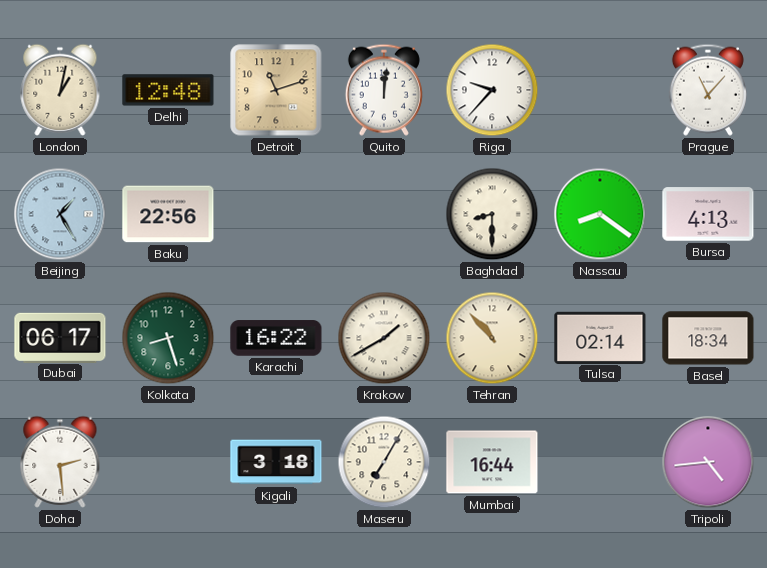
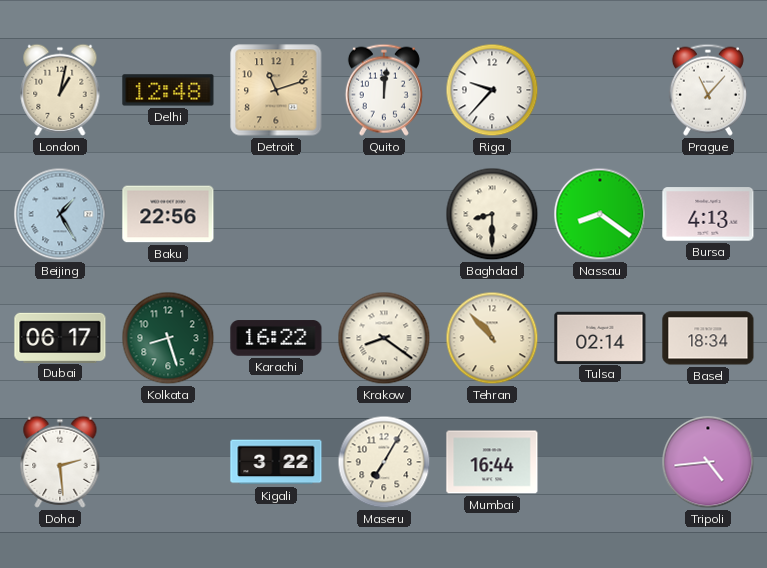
Krakow: 1:40 -> 8:21 (384, 338)
Kigali: 3:18 -> 3:22 (276, 462)
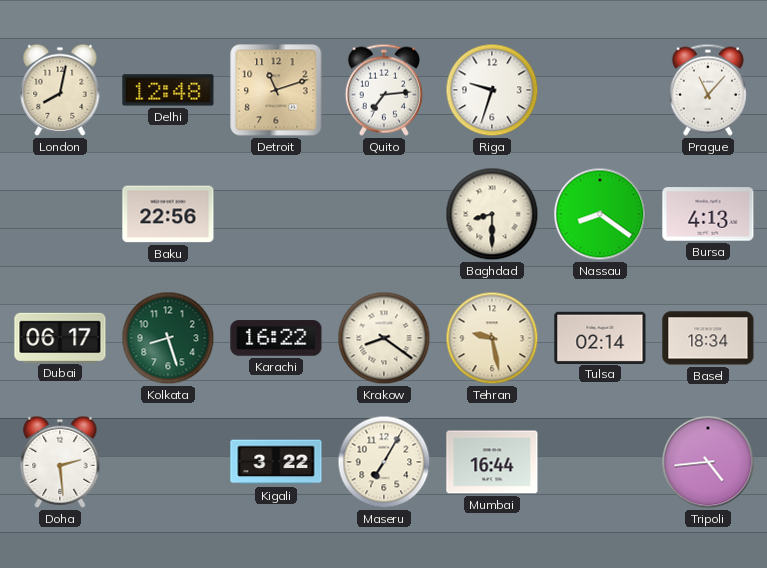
London: 1:02 -> 8:02 (60, 90)
Quito: 12:01 -> 7:14 (384, 90)
Riga: 9:37 -> 9:33 (492, 90)
Beijing: 1:25 -> none (60, 214)
Tehran: 10:53 -> 9:28 (492, 338)
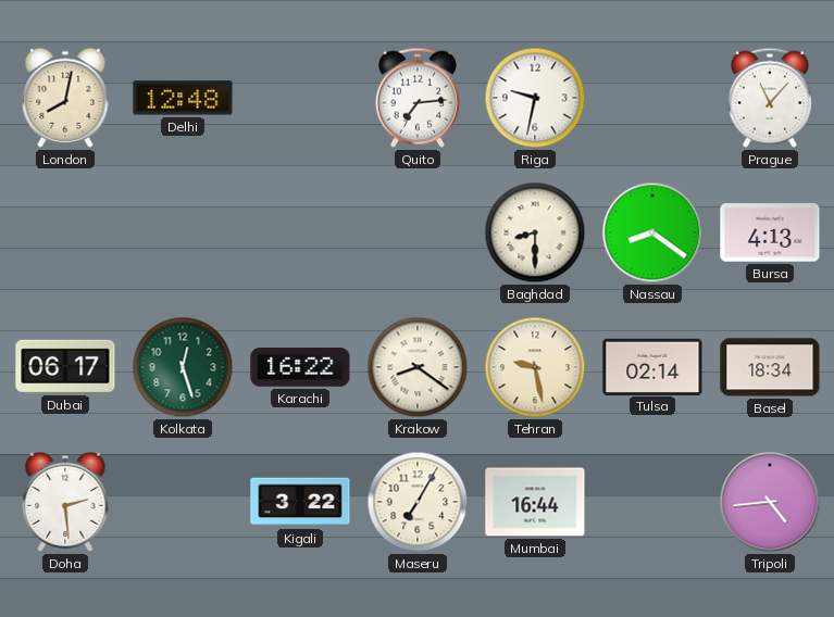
Detroit: 11:12 -> none (276, 90)
Riga: 9:33 -> 9:32 (535, 98)
Baku: 22:56 -> none (168, 214)
Kolkata: 8:27 -> 12:27 (183, 367)
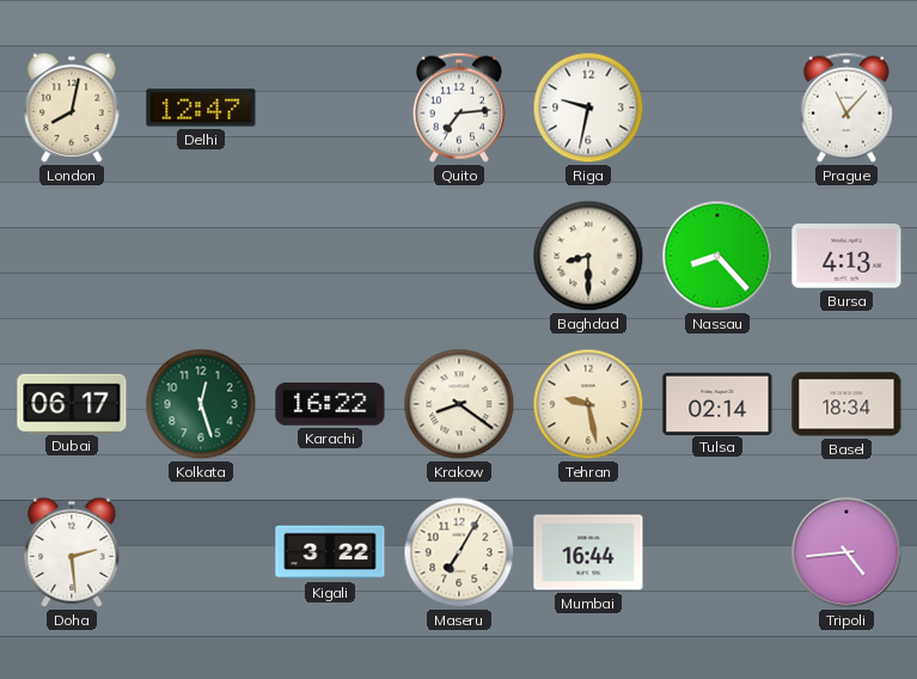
Delhi: 12:48 -> 12:47 (201, 108)
Nassau: 8:21 -> 8:23 (717, 256)
